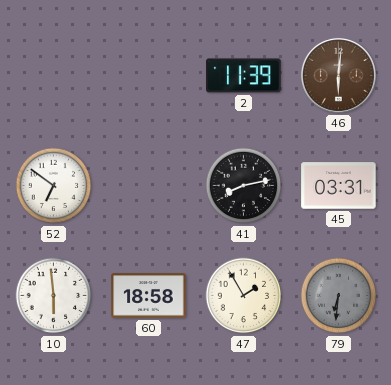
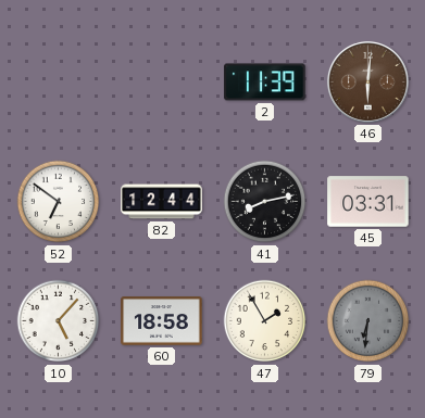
82: none -> 12:44 (162, 202)
10: 5:59 -> 5:07 (59, 321)
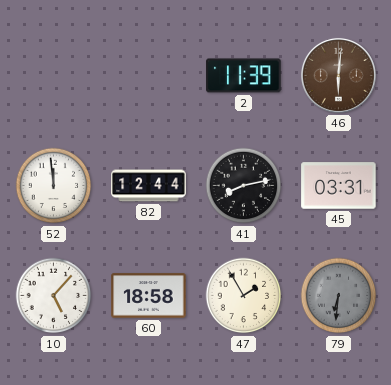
52: 6:51 -> 11:59 (54, 186)
